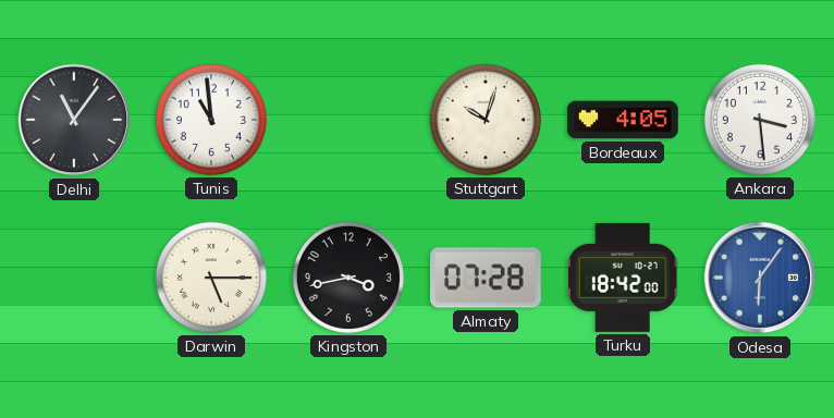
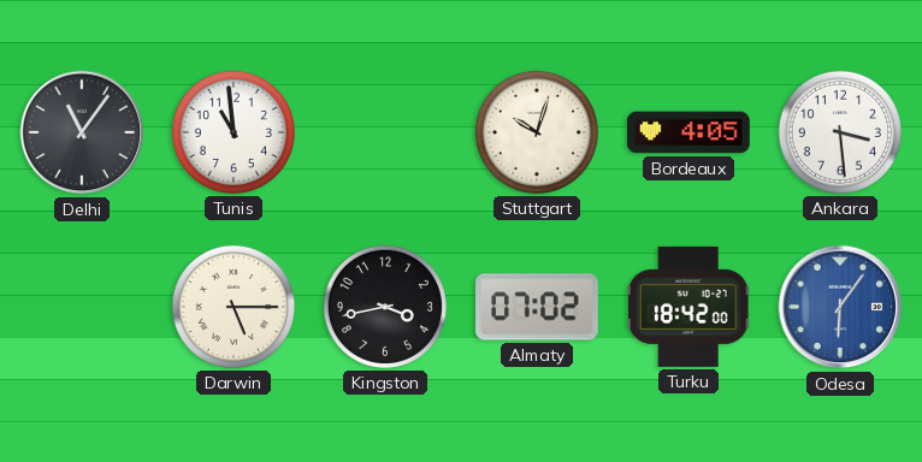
Almaty: 07:28 -> 07:02 (538, 307)
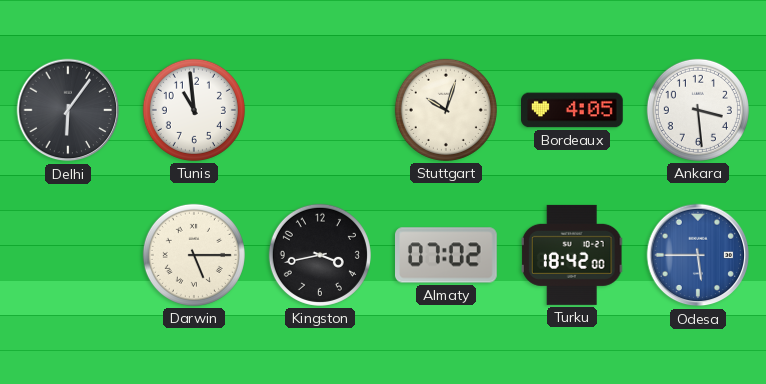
Delhi: 11:06 -> 6:06 (68, 110)
Odesa: 6:06 -> 5:45 (698, 255)
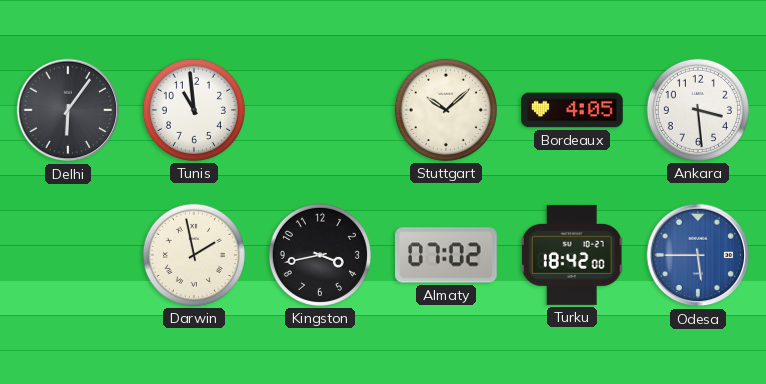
Stuttgart: 10:03 -> 10:08 (446, 110)
Darwin: 5:15 -> 1:58 (194, 255)
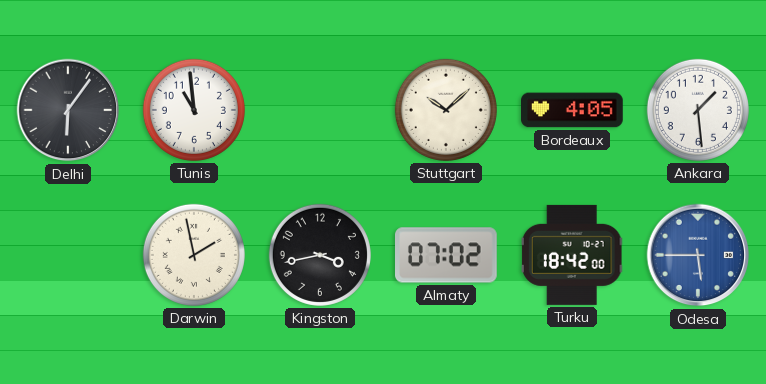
Ankara: 3:29 -> 1:29 (698, 110)
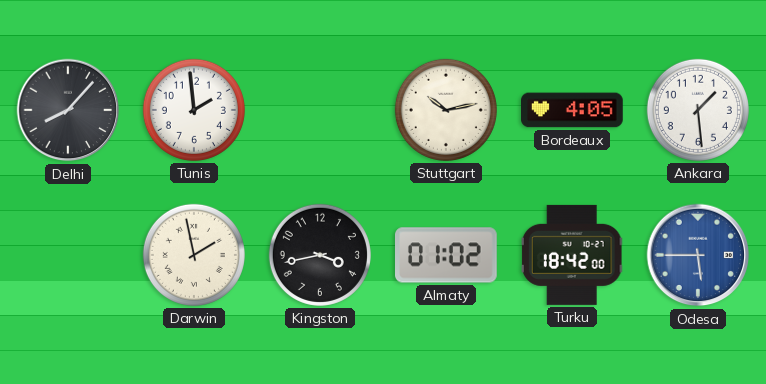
Delhi: 6:06 -> 8:07 (68, 110)
Tunis: 10:59 -> 1:59 (194, 110)
Stuttgart: 10:08 -> 10:13 (446, 110)
Almaty: 07:02 -> 01:02 (447, 255)
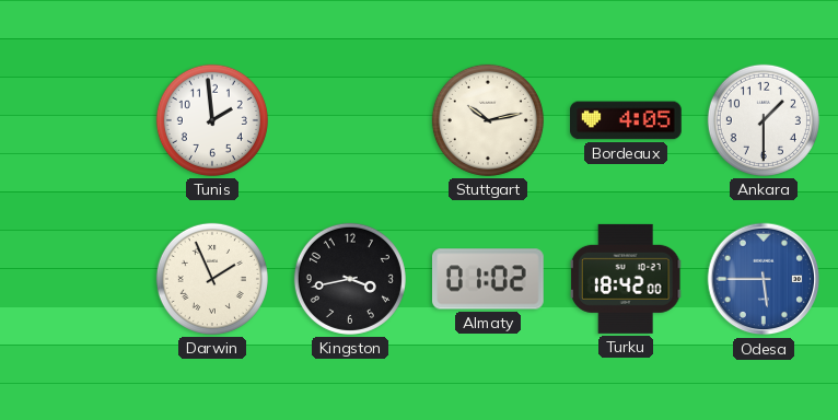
Delhi: 8:07 -> none (68, 110)
Ankara: 1:29 -> 1:30 (764, 120)
Darwin: 1:58 -> 1:56 (212, 279)
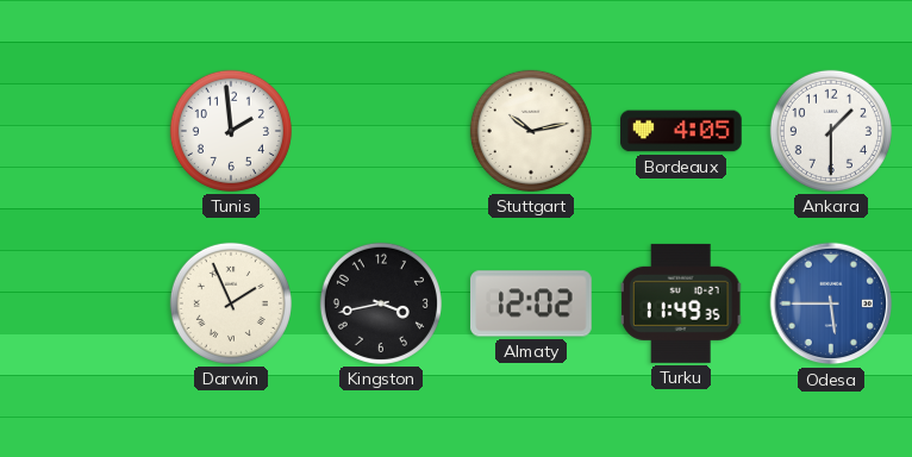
Almaty: 01:02 -> 12:02 (532, 303)
Turku: 18:42 -> 11:49 (681, 303)
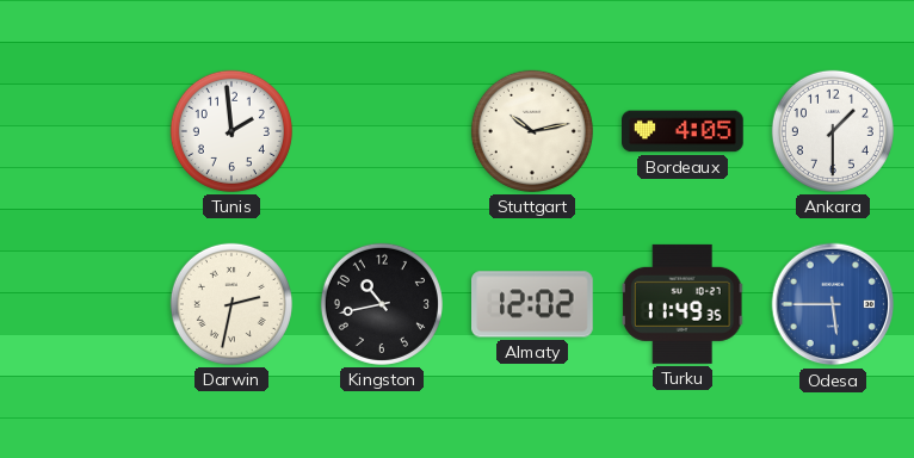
Darwin: 1:56 -> 2:32 (231, 304)
Kingston: 3:43 -> 10:43 (382, 304)
